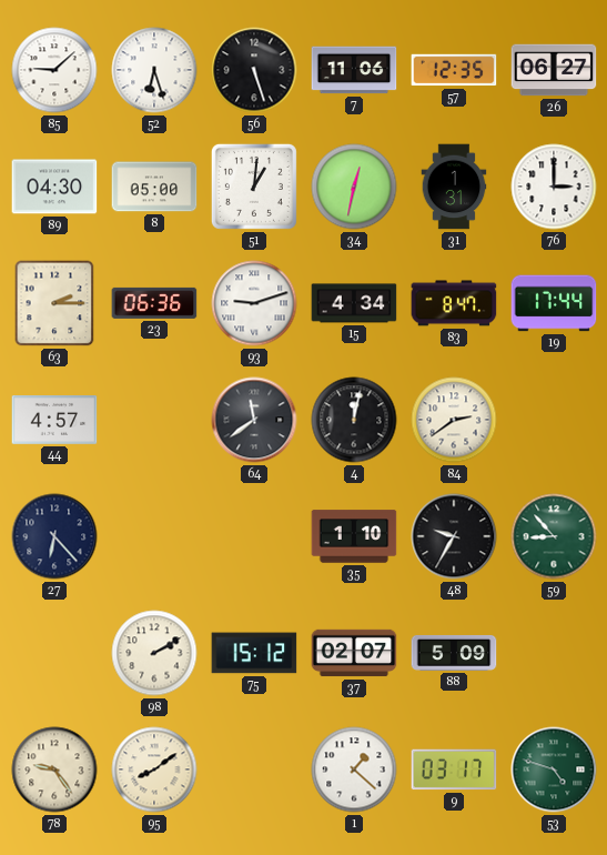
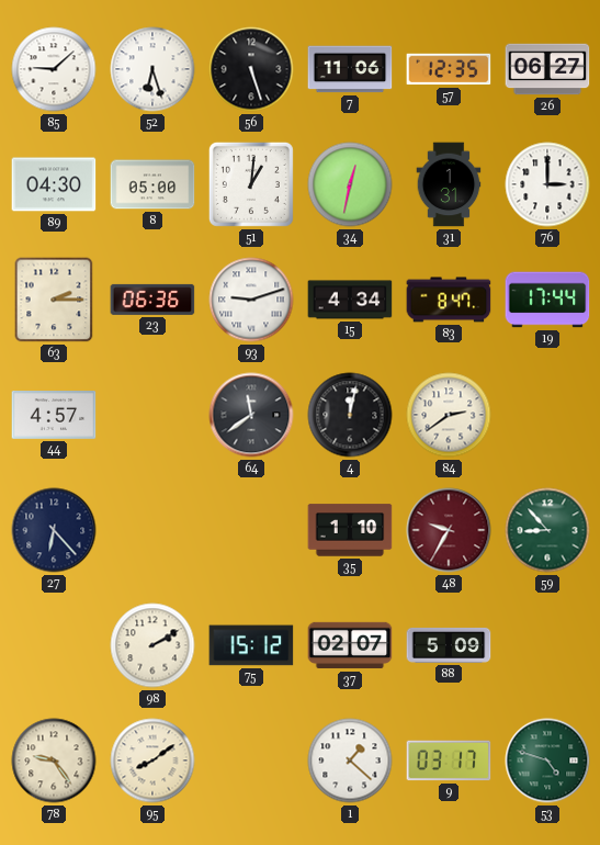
48 dial: black -> burgundy (449, 530)
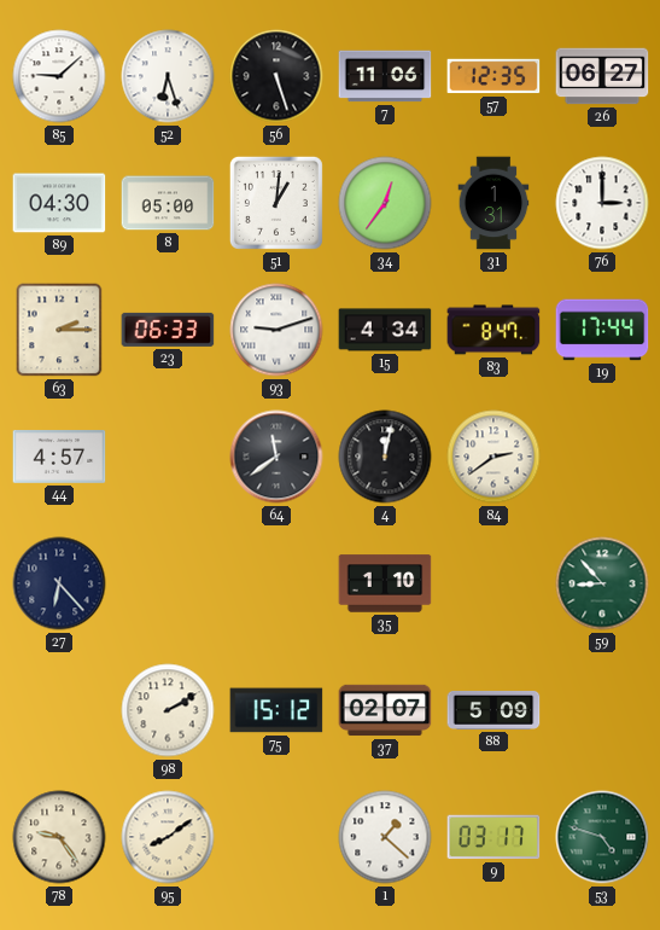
34: 12:32 -> 12:36 (385, 203)
23: 06:36 -> 06:33 (168, 330)
48: 9:35 -> none (449, 530)
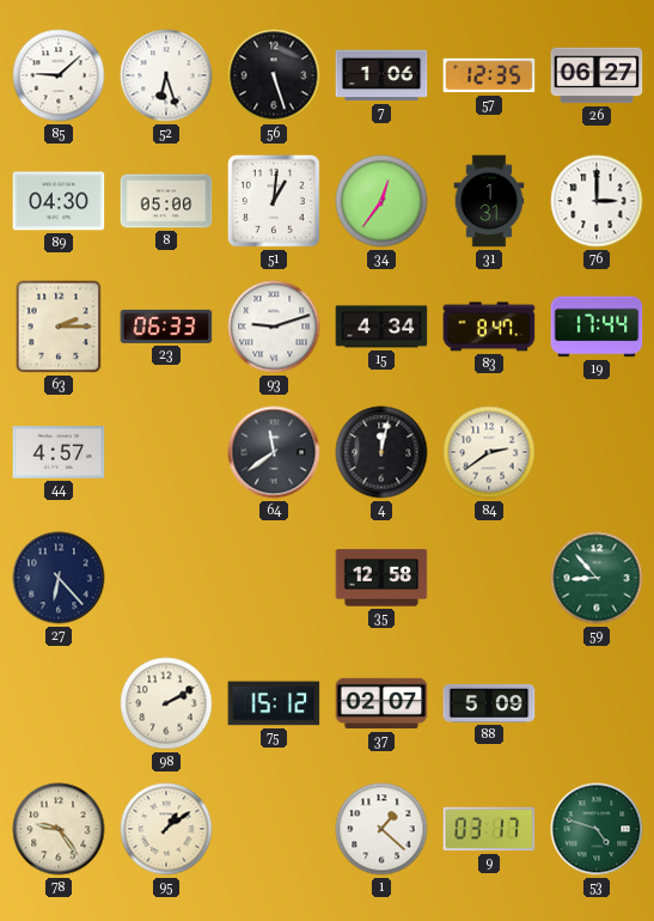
7: 11:06 -> 1:06 (381, 75)
35: 1:10 -> 12:58 (381, 578)
95: 8:09 -> 1:09 (166, 829)
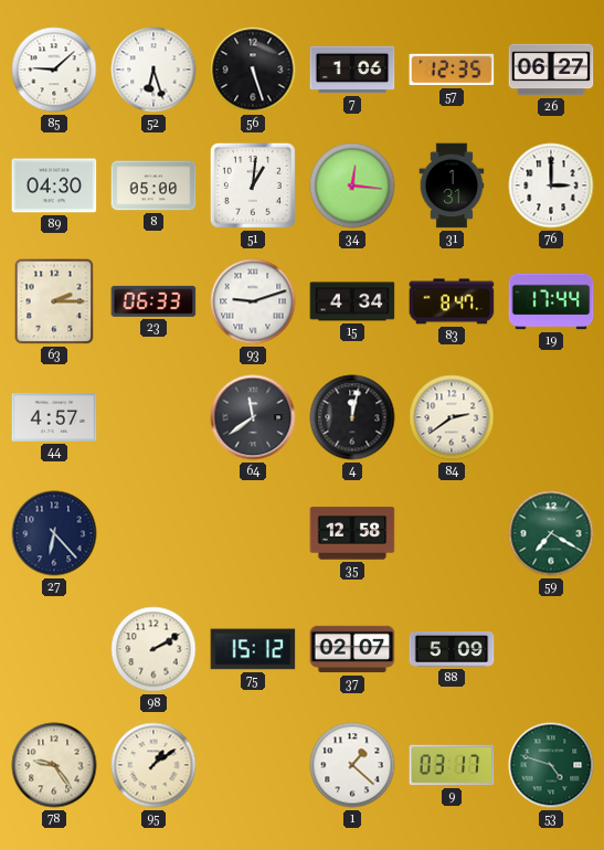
34: 12:36 -> 12:16 (352, 185)
59: 8:53 -> 7:20 (551, 533)
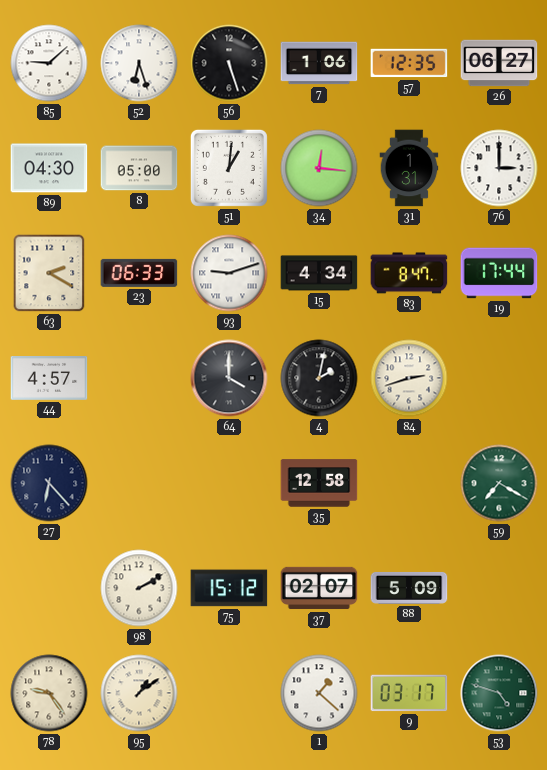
63: 2:15 -> 2:20 (49, 273)
64: 11:39 -> 4:00 (229, 378)
4: 12:02 -> 2:02 (319, 378)
84: 2:39 -> 2:42 (409, 378)
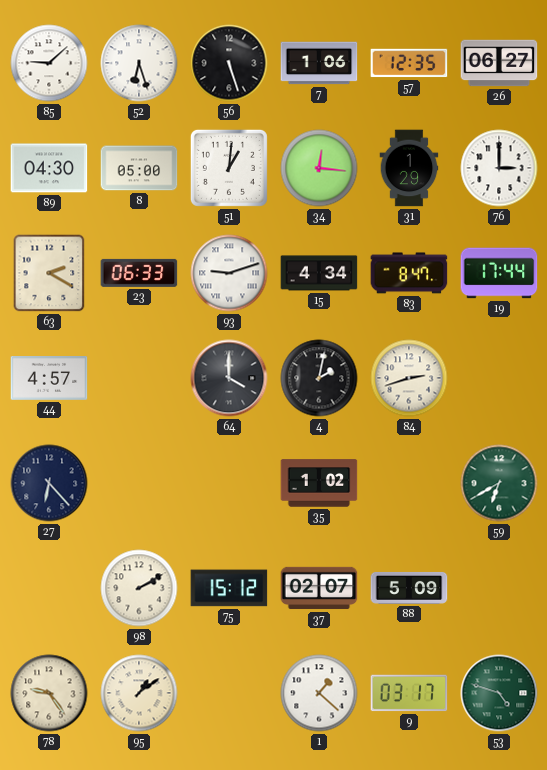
31: 1:31 -> 1:29 (409, 168)
35: 12:58 -> 1:02 (319, 483)
59: 7:20 -> 6:40 (499, 483)
